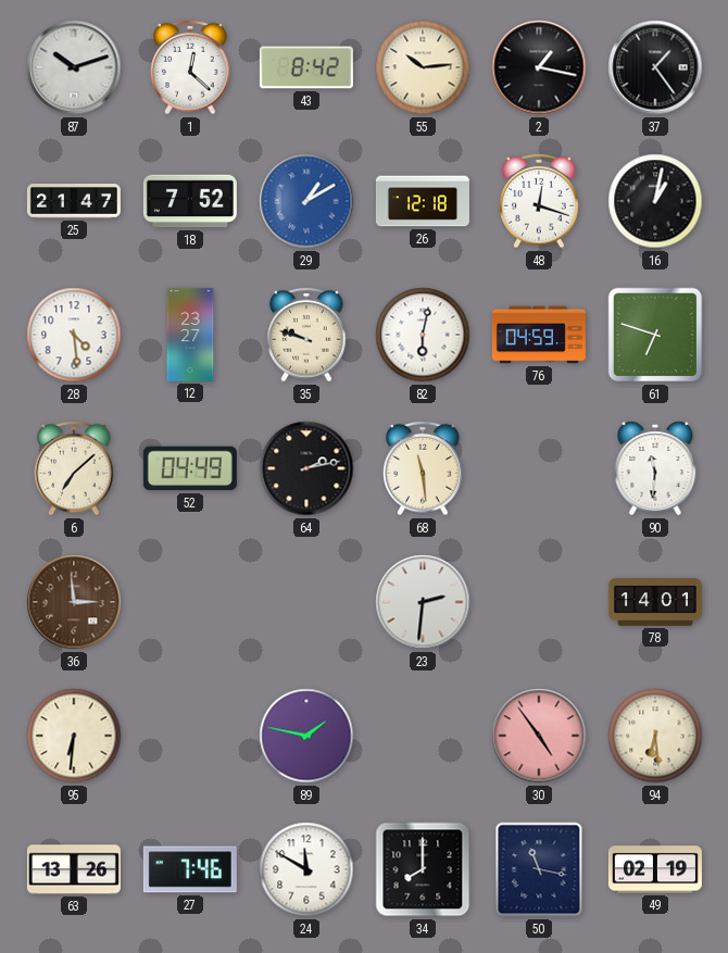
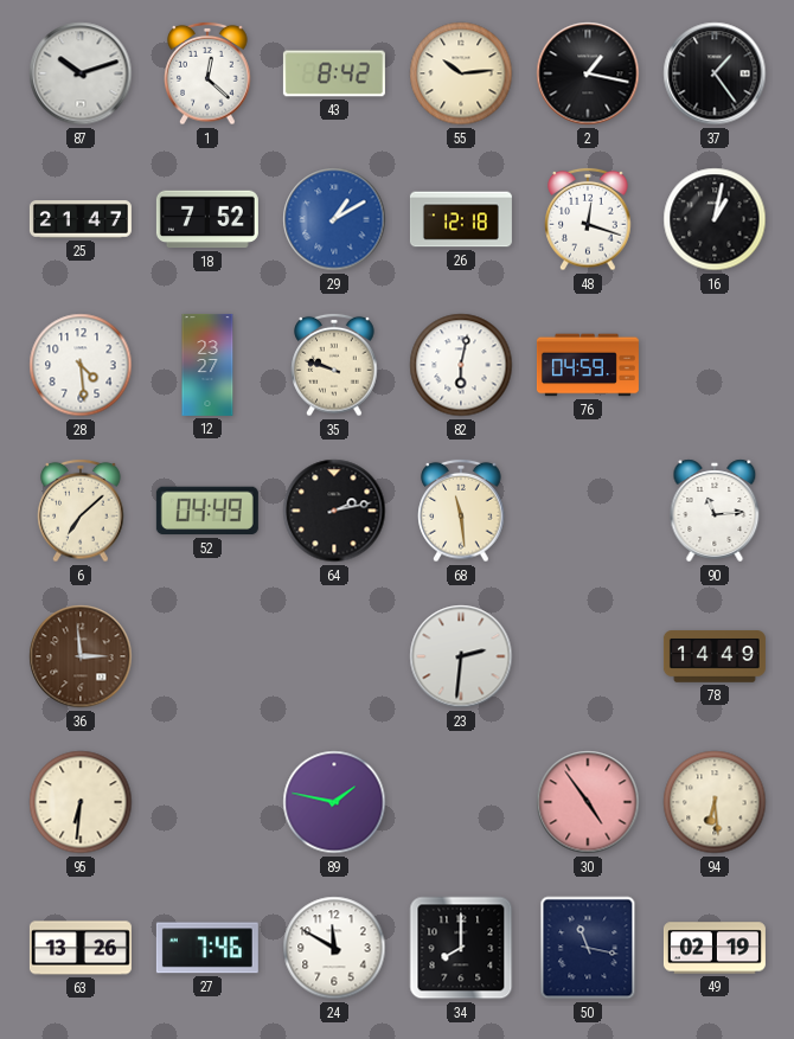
61: 6:48 -> none (655, 335)
90: 11:31 -> 11:14 (715, 511)
78: 14:01 -> 14:49 (715, 656)
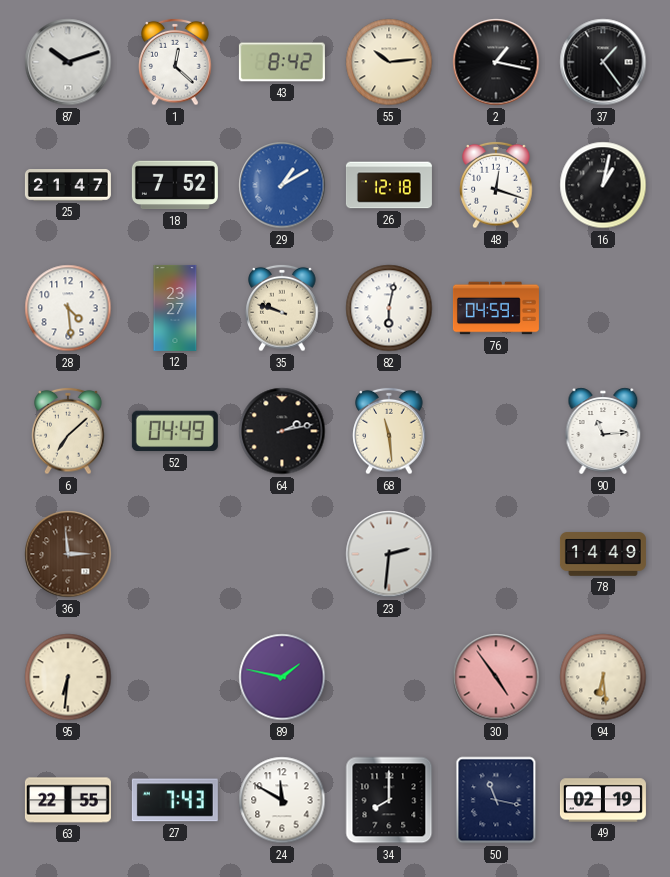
63: 13:26 -> 22:55 (68, 800)
27: 7:46 -> 7:43 (175, 800)
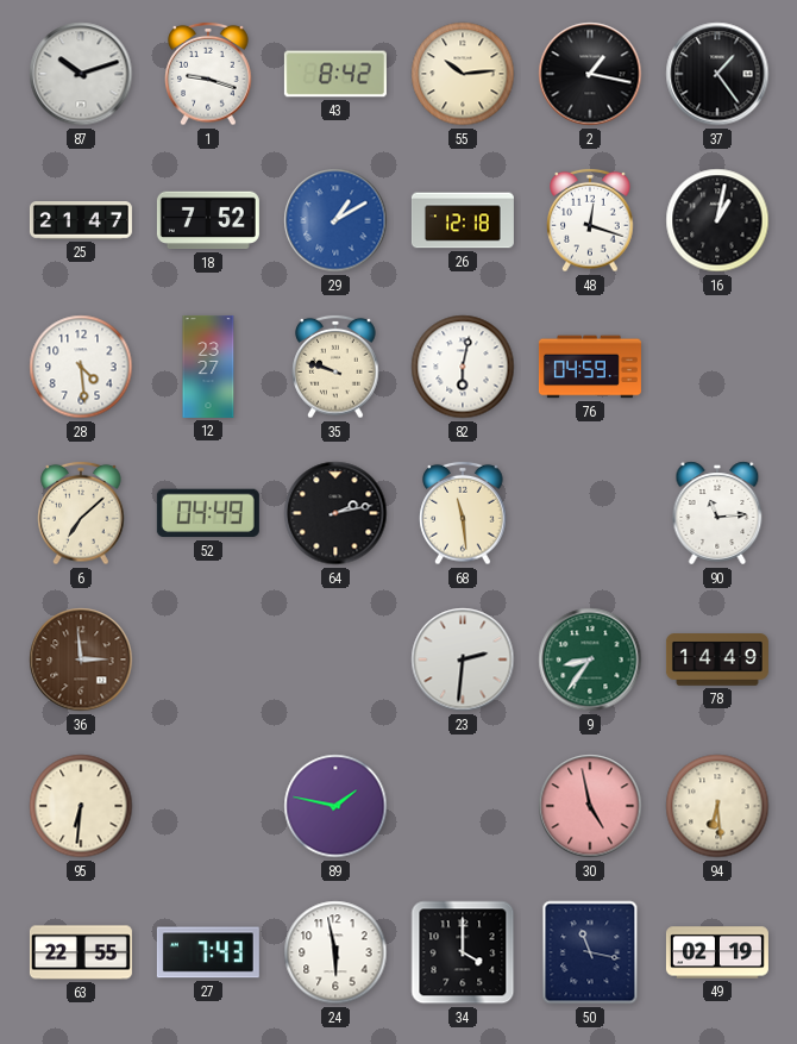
1: 12:22 -> 9:18 (208, 74)
9: none -> 8:36 (590, 659)
30: 4:54 -> 4:58 (590, 806)
24: 11:50 -> 5:58 (335, 952)
34: 8:00 -> 4:00 (463, 952)
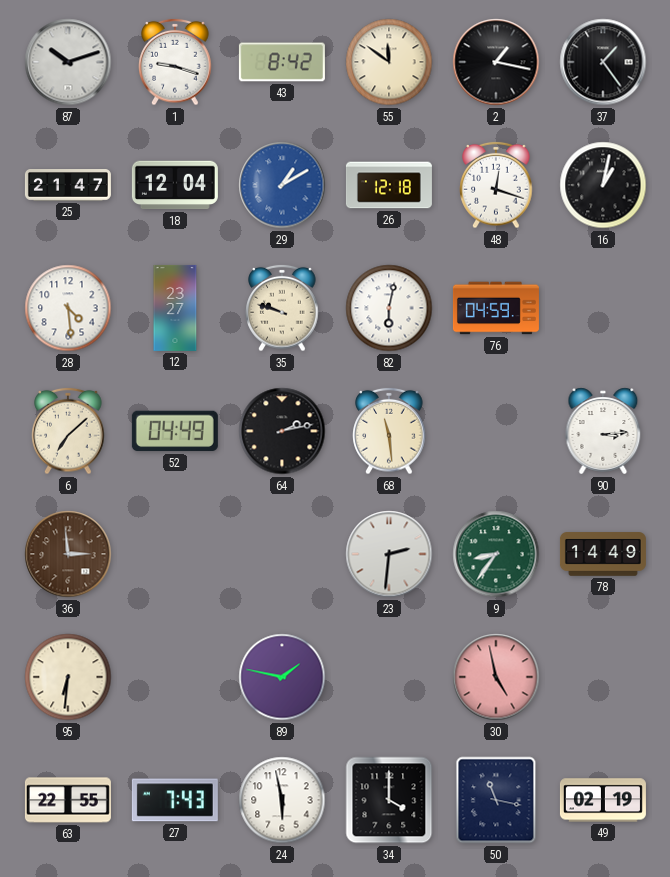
55: 10:14 -> 11:51 (389, 62)
18: 7:52 -> 12:04 (175, 185)
90: 11:14 -> 3:14 (603, 431)
94: 6:29 -> none (717, 806)
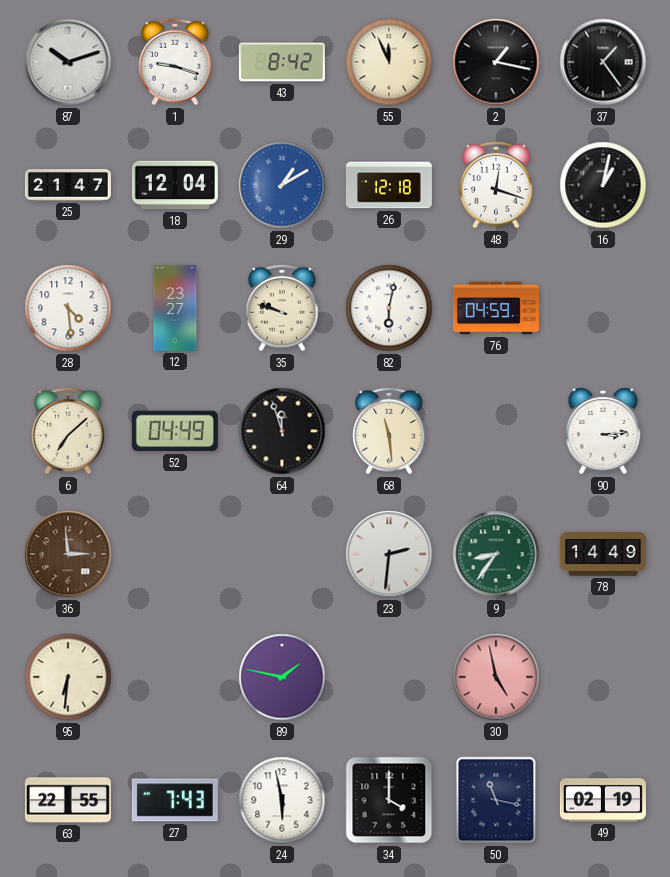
55: 11:51 -> 11:56 (389, 62)
64: 2:13 -> 11:57 (282, 431)
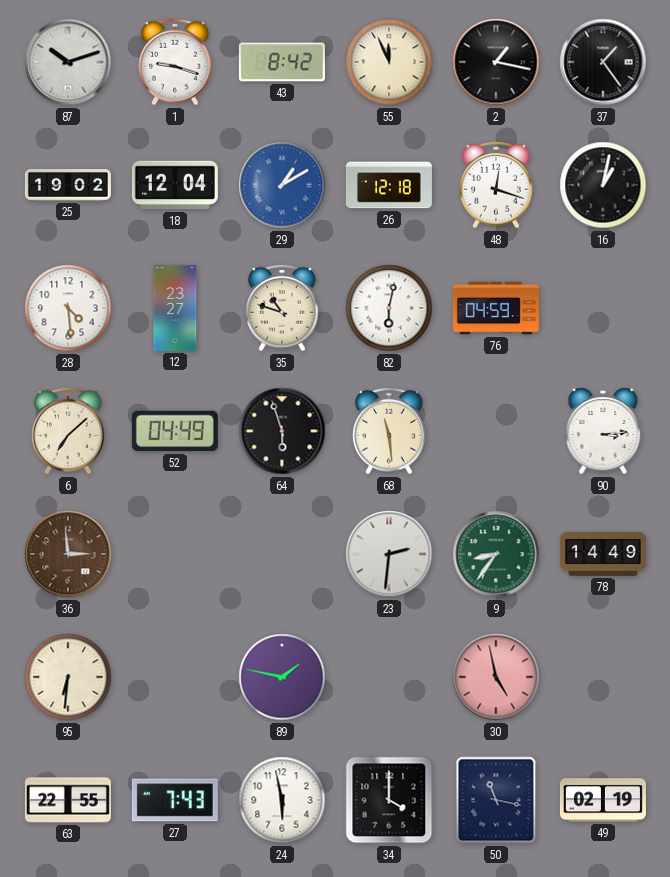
25: 21:47 -> 19:02 (68, 185)
35: 9:48 -> 10:48 (282, 308)
64: 11:57 -> 5:57 (282, 431)
